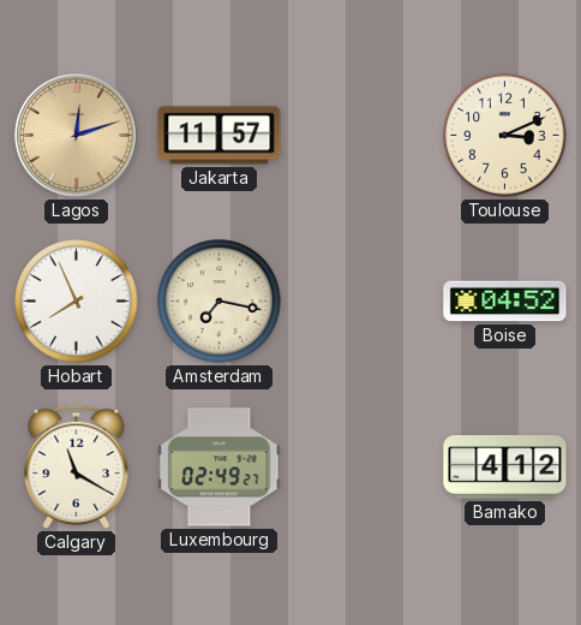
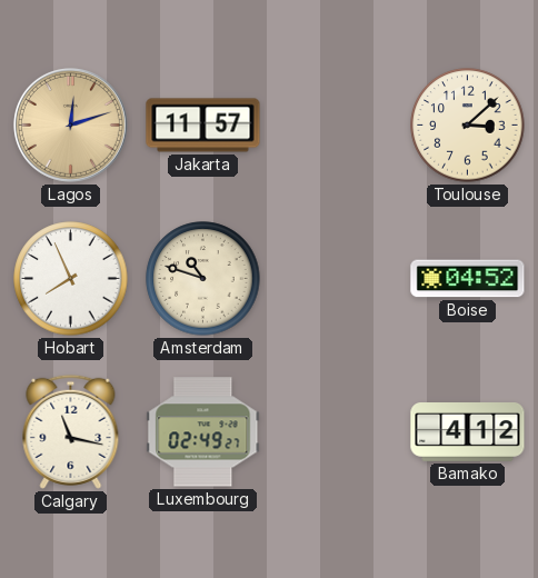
Toulouse: 3:11 -> 3:08 (468, 126)
Amsterdam: 7:17 -> 10:48 (203, 279)
Calgary: 11:20 -> 11:17 (71, 431)
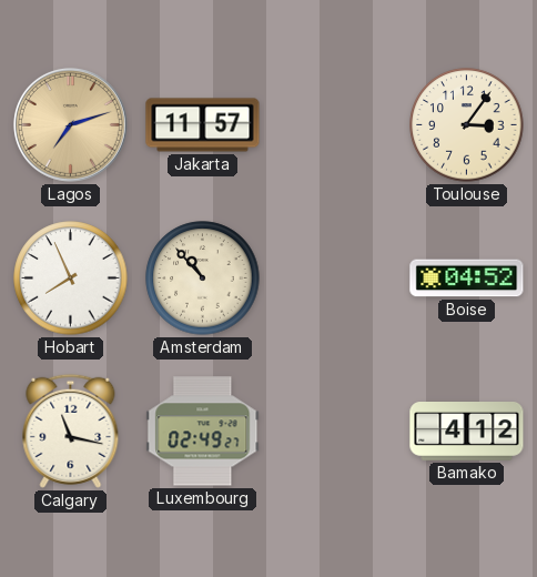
Lagos: 12:12 -> 7:12 (70, 124)
Toulouse: 3:08 -> 3:06 (467, 125)
Amsterdam: 10:48 -> 10:53 (203, 279)
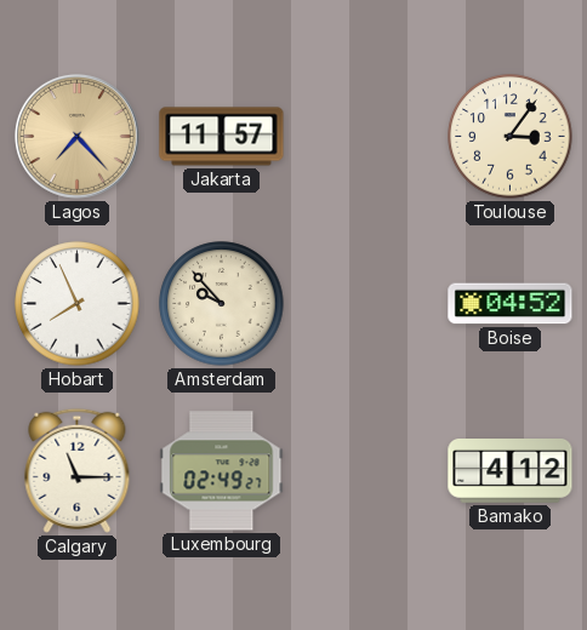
Lagos: 7:12 -> 7:23 (76, 136)
Amsterdam: 10:53 -> 9:53 (222, 304)
Calgary: 11:17 -> 11:15 (78, 470)
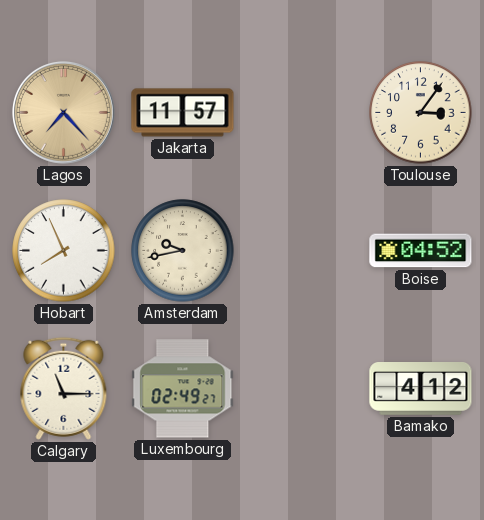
Amsterdam: 9:53 -> 9:43 (183, 251)
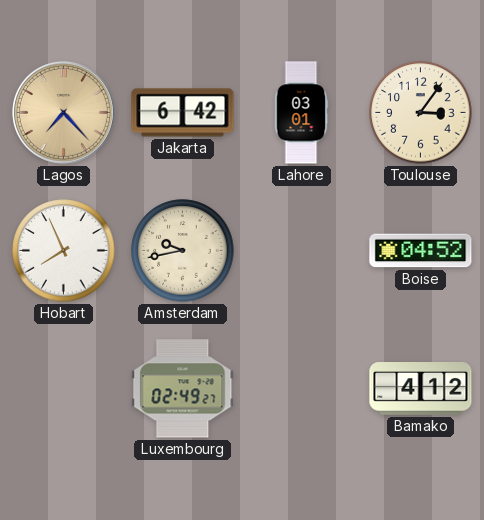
Jakarta: 11:57 -> 6:42 (183, 113)
Lahore: none -> 03:01 (301, 113)
Calgary: 11:15 -> none (64, 388)
